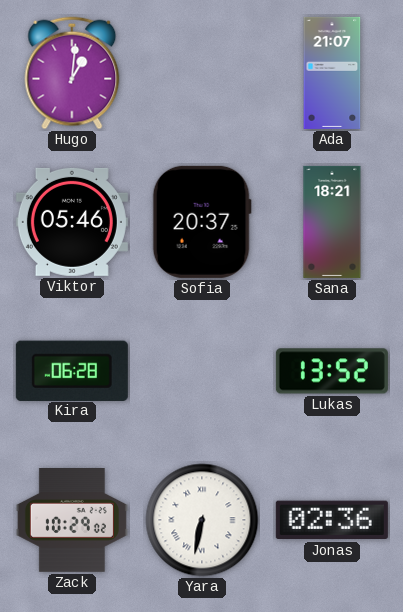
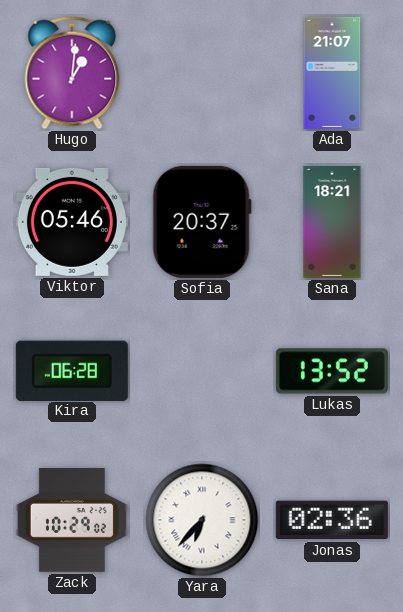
Yara: 6:32 -> 6:37 (202, 520)
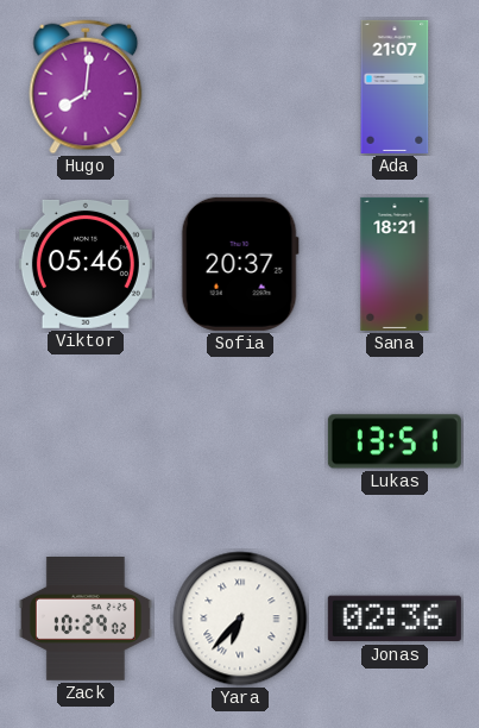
Hugo: 1:01 -> 8:01 (86, 87)
Kira: 06:28 -> none (72, 370)
Lukas: 13:52 -> 13:51 (395, 441)
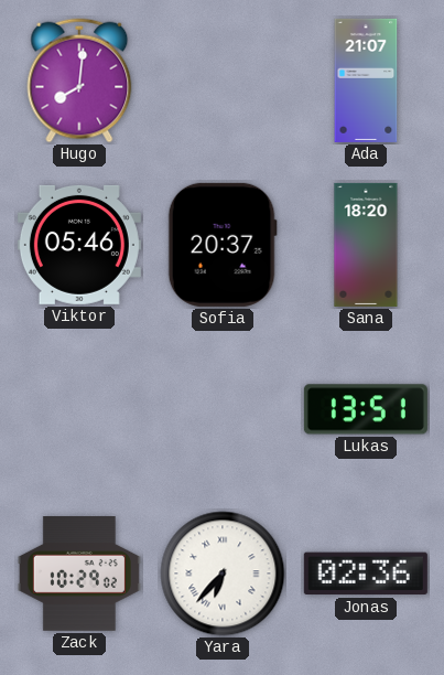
Sana: 18:21 -> 18:20 (366, 245)
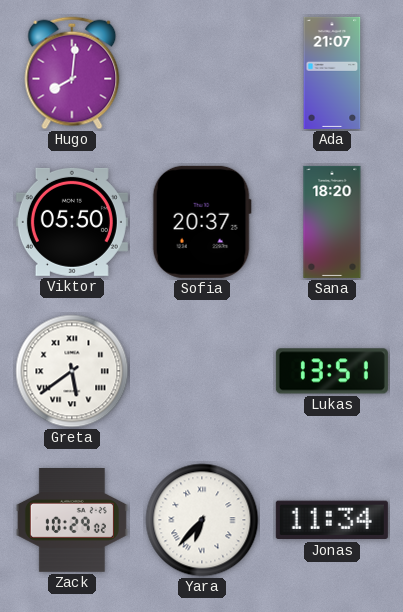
Viktor: 05:46 -> 05:50 (72, 222)
Greta: none -> 5:39 (72, 371)
Jonas: 02:36 -> 11:34 (332, 520)
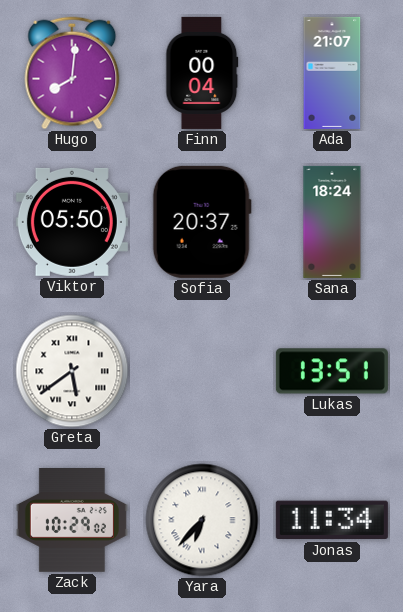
Finn: none -> 00:04 (202, 73)
Sana: 18:20 -> 18:24 (332, 222)
